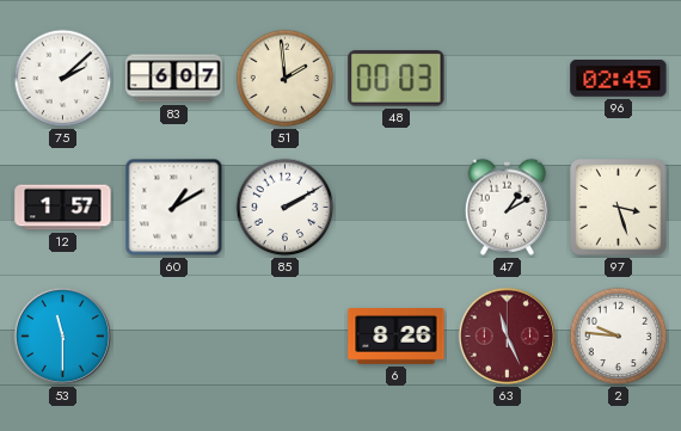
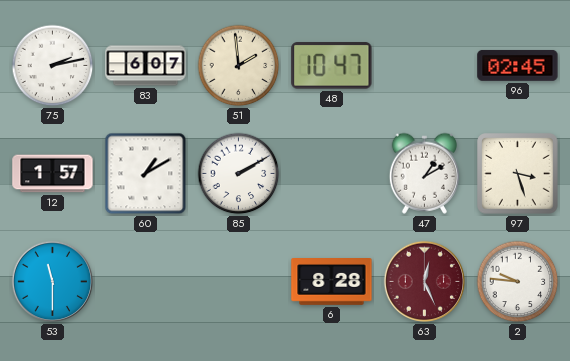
75: 2:08 -> 2:13 (53, 66)
48: 00:03 -> 10:47 (332, 66)
6: 8:26 -> 8:28 (332, 282)
63: 11:26 -> 12:26 (425, 282)
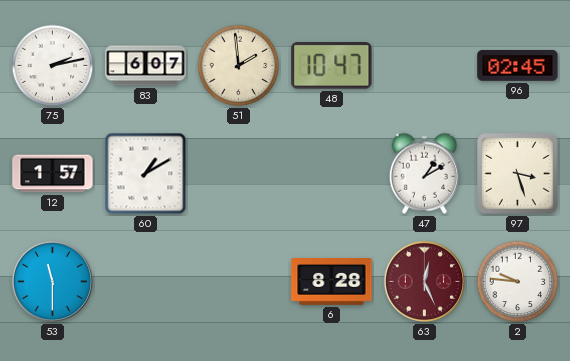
85: 2:10 -> none (239, 174)
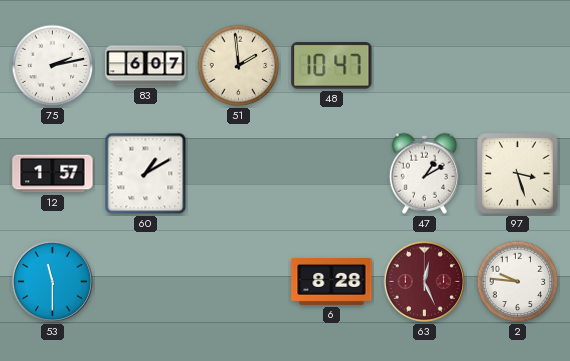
96: 02:45 -> none (518, 65)
